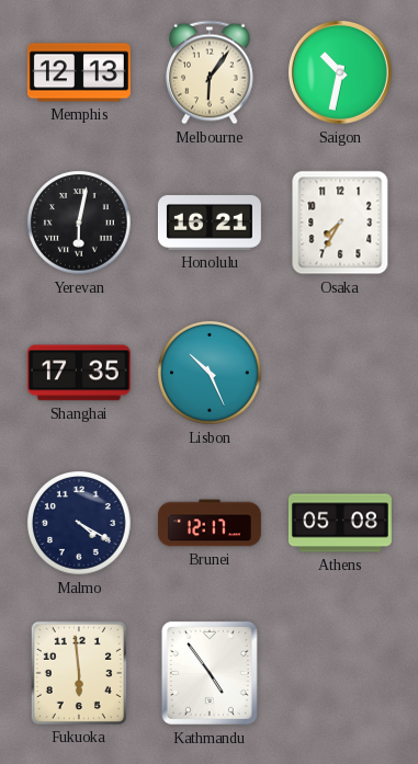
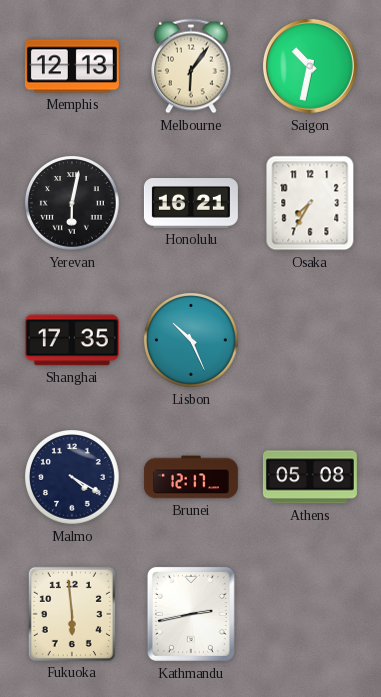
Kathmandu: 4:54 -> 2:43 (191, 614)
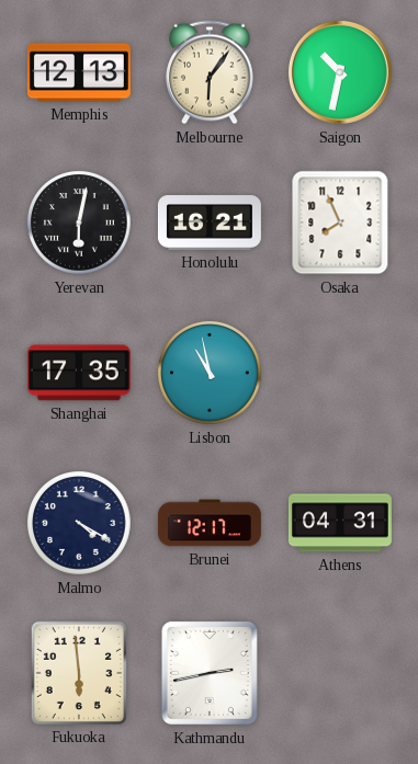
Osaka: 7:35 -> 7:56 (340, 223)
Lisbon: 10:26 -> 10:58 (211, 374)
Athens: 05:08 -> 04:31 (340, 523)
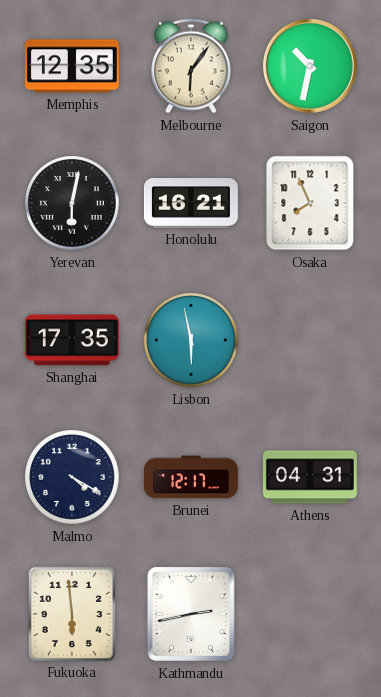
Memphis: 12:13 -> 12:35 (72, 66)
Lisbon: 10:58 -> 5:58 (192, 341)
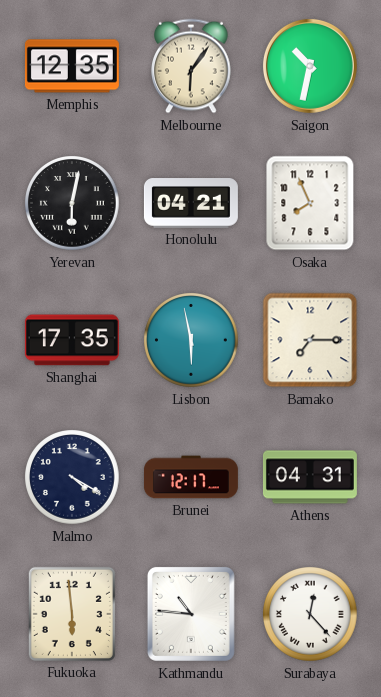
Honolulu: 16:21 -> 04:21 (191, 203)
Bamako: none -> 7:15 (310, 340)
Kathmandu: 2:43 -> 10:46 (191, 614)
Surabaya: none -> 12:23 (311, 615)
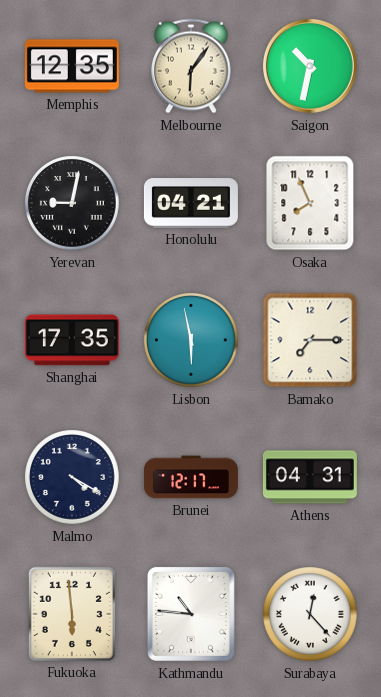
Yerevan: 6:02 -> 9:02 (73, 204)
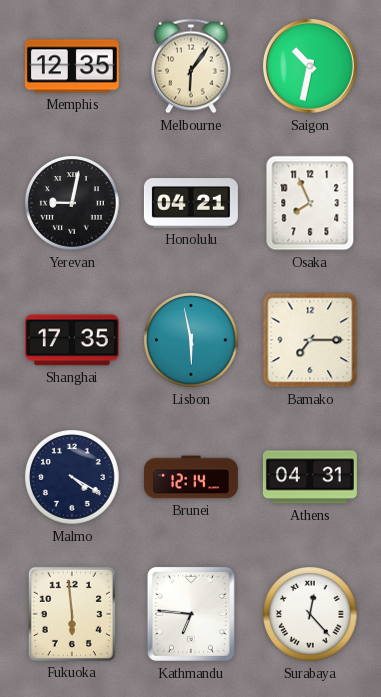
Brunei: 12:17 -> 12:14 (191, 477)
Kathmandu: 10:46 -> 6:46 (191, 614)
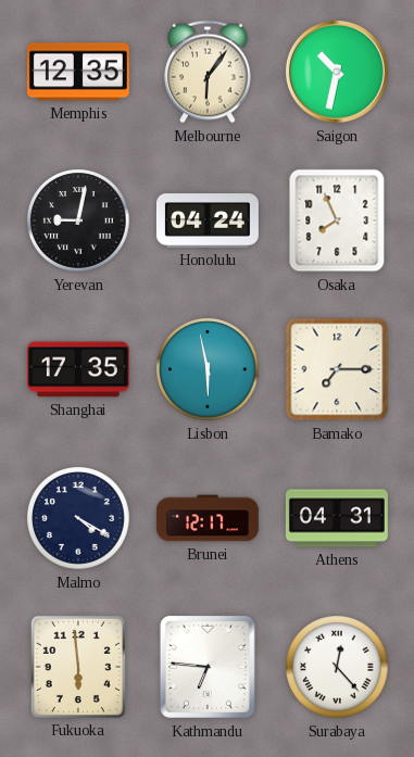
Honolulu: 04:21 -> 04:24 (208, 220)
Brunei: 12:14 -> 12:17 (208, 518)
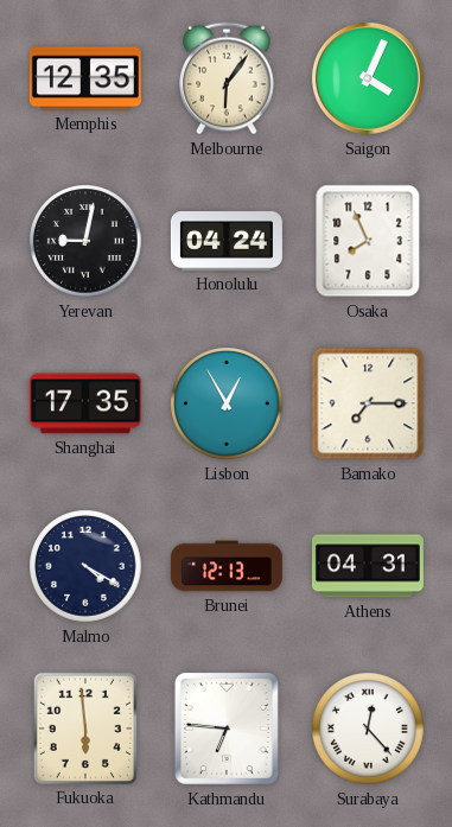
Saigon: 10:32 -> 4:04 (368, 78)
Lisbon: 5:58 -> 12:55 (228, 405)
Brunei: 12:17 -> 12:13 (227, 566)
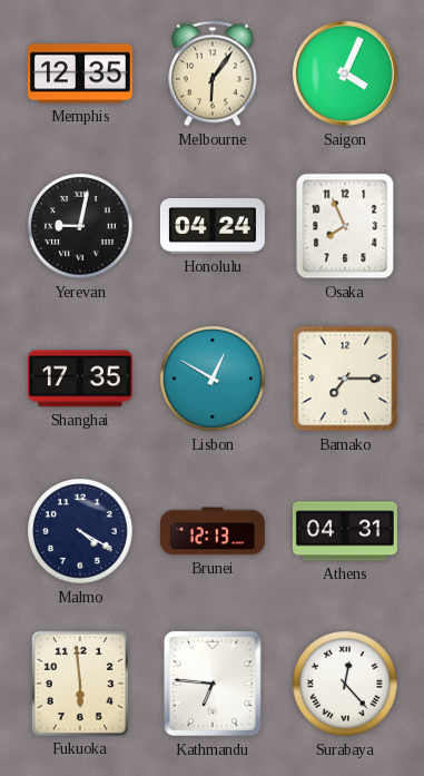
Lisbon: 12:55 -> 12:50 (214, 380)
